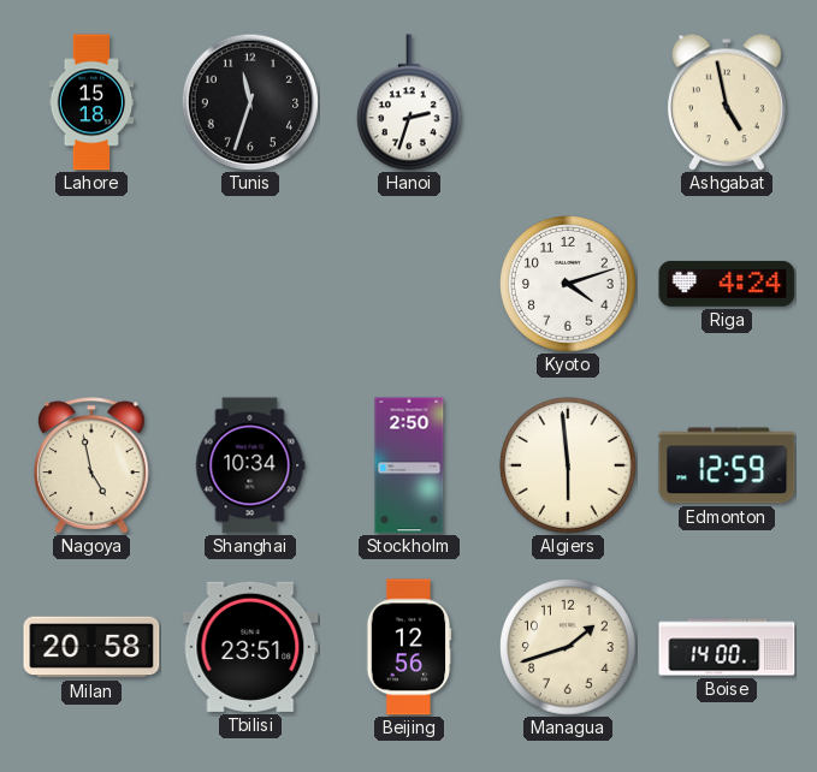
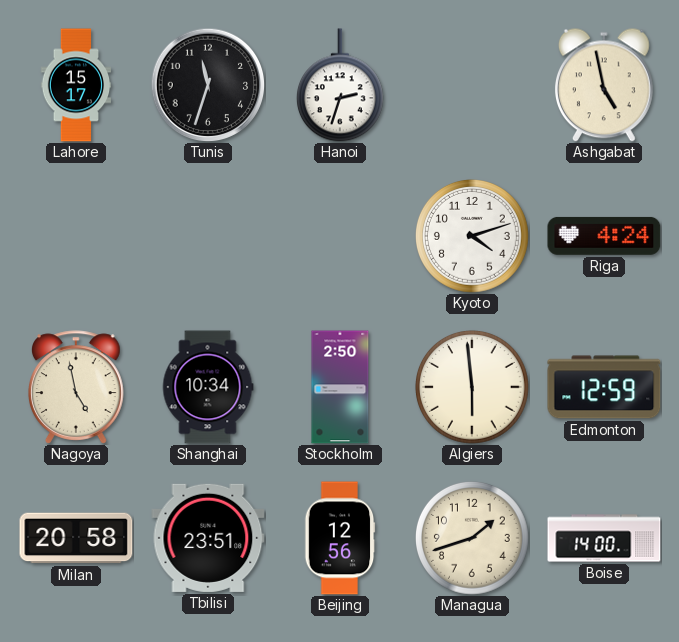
Lahore: 15:18 -> 15:17 (76, 85)
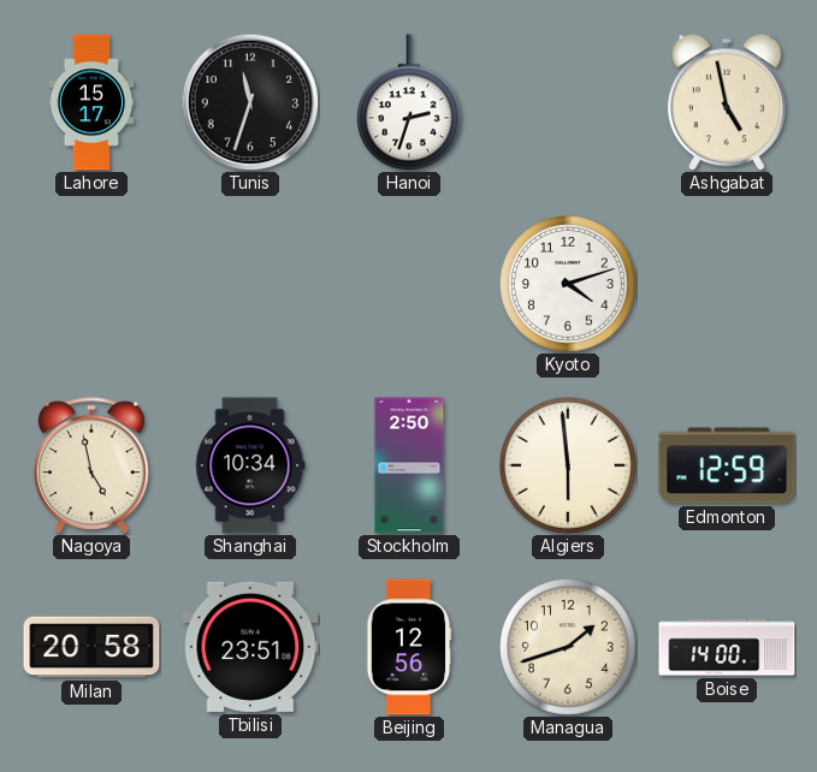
Riga: 4:24 -> none (604, 236)
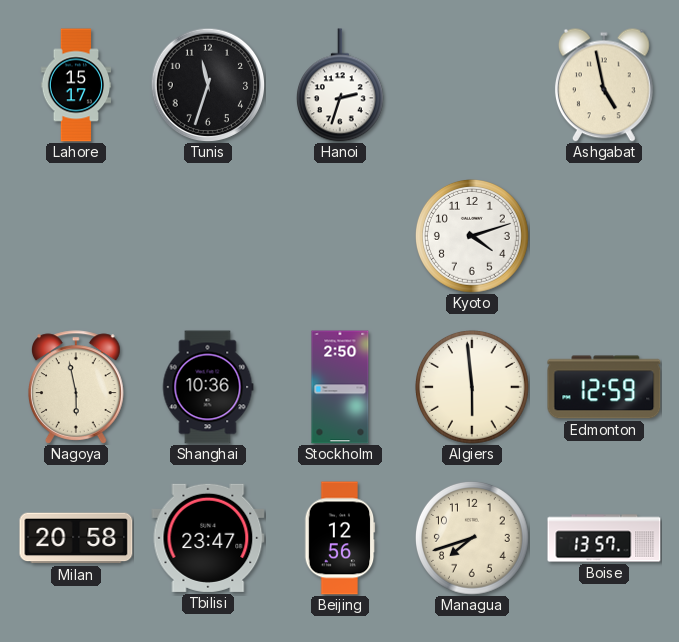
Nagoya: 4:58 -> 5:58 (77, 387)
Shanghai: 10:34 -> 10:36 (208, 387)
Tbilisi: 23:51 -> 23:47 (208, 538)
Managua: 1:42 -> 7:42 (473, 539)
Boise: 14:00 -> 13:57 (604, 538)
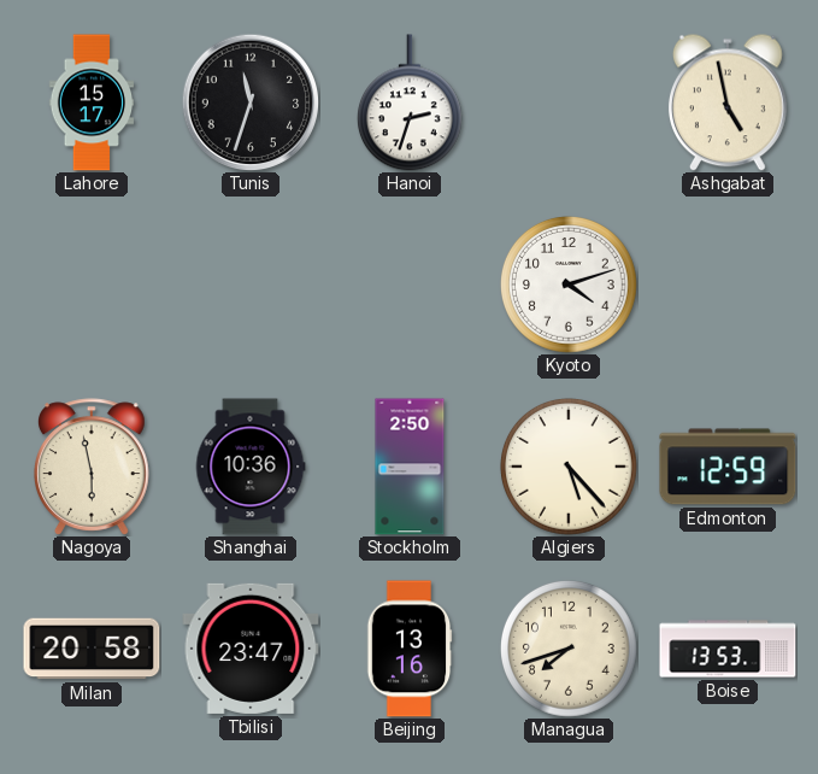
Algiers: 5:59 -> 5:23 (570, 468)
Beijing: 12:56 -> 13:16 (410, 649)
Boise: 13:57 -> 13:53 (728, 649)
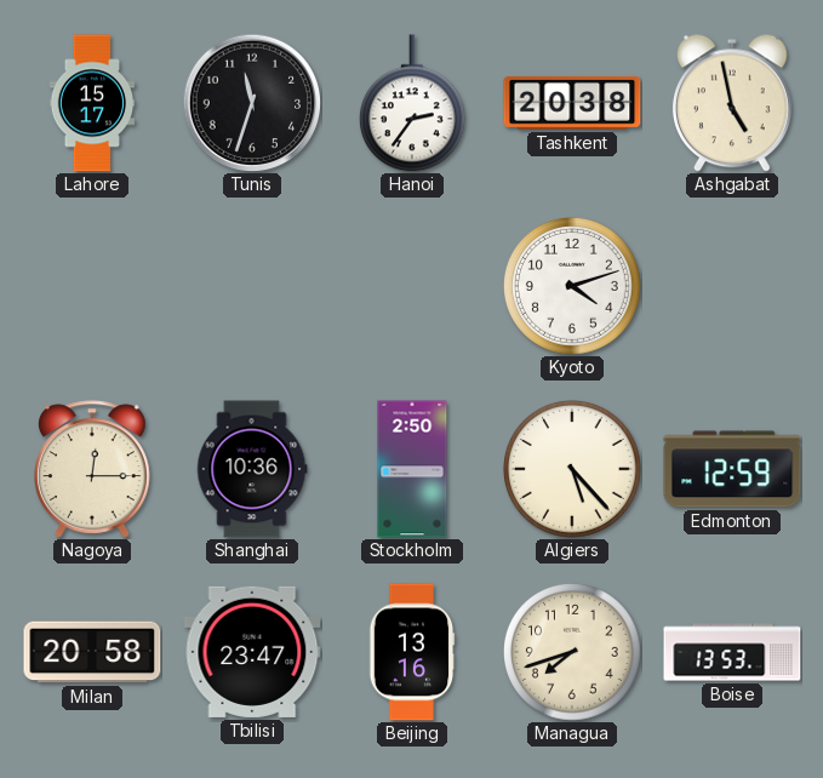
Hanoi: 2:33 -> 2:36 (412, 103)
Tashkent: none -> 20:38 (572, 103)
Nagoya: 5:58 -> 12:15 (93, 469)
